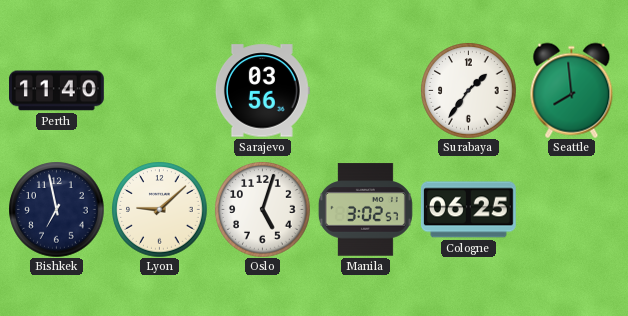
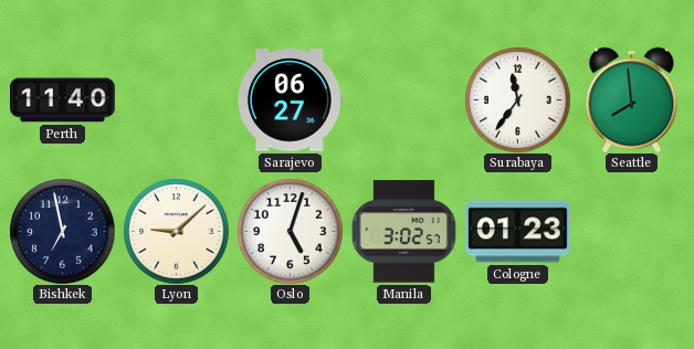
Sarajevo: 03:56 -> 06:27 (290, 101)
Surabaya: 1:36 -> 11:36 (517, 99)
Cologne: 06:25 -> 01:23 (517, 232)
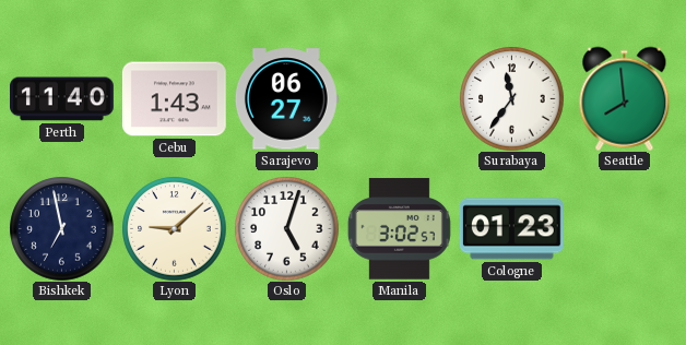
Cebu: none -> 1:43 (175, 99)
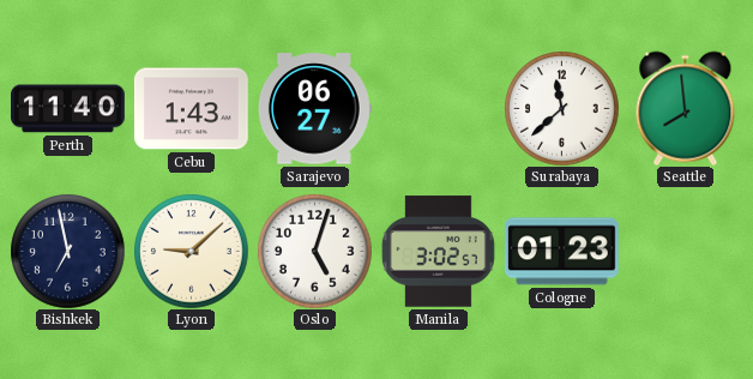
Surabaya: 11:36 -> 11:38 (561, 108)
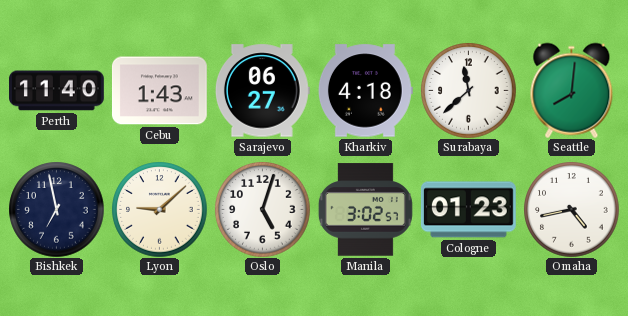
Kharkiv: none -> 4:18 (365, 91)
Seattle: 7:59 -> 8:01 (572, 90)
Omaha: none -> 4:43 (571, 209)
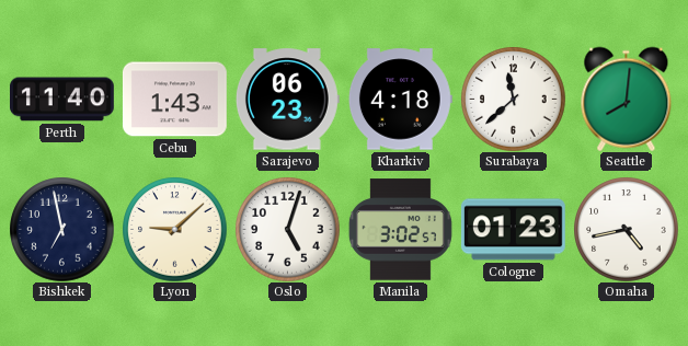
Sarajevo: 06:27 -> 06:23 (287, 100)
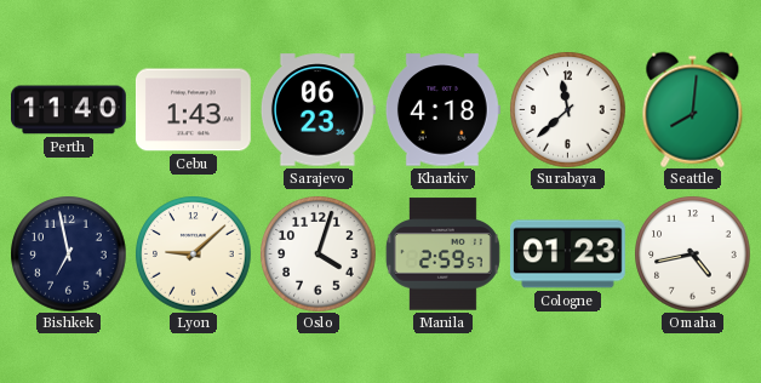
Oslo: 5:03 -> 4:03 (317, 253)
Manila: 3:02 -> 2:59 (442, 255)
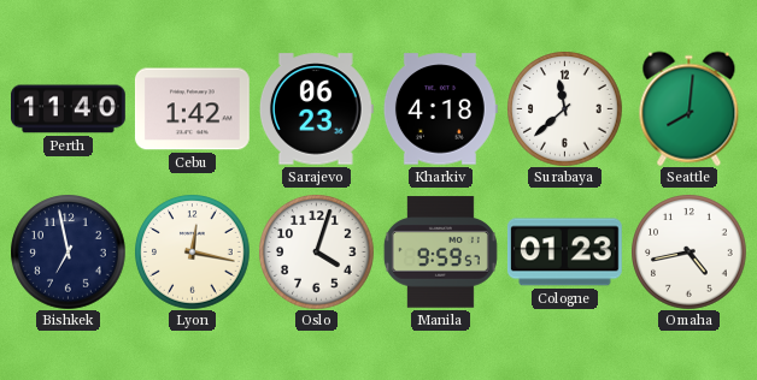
Cebu: 1:43 -> 1:42 (193, 109)
Lyon: 9:08 -> 12:17 (192, 251)
Manila: 2:59 -> 9:59 (440, 253)
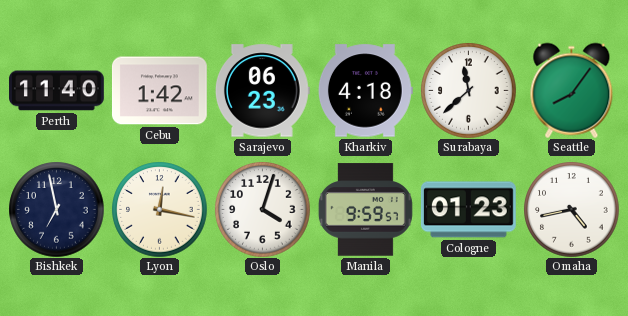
Seattle: 8:01 -> 8:06 (572, 90)
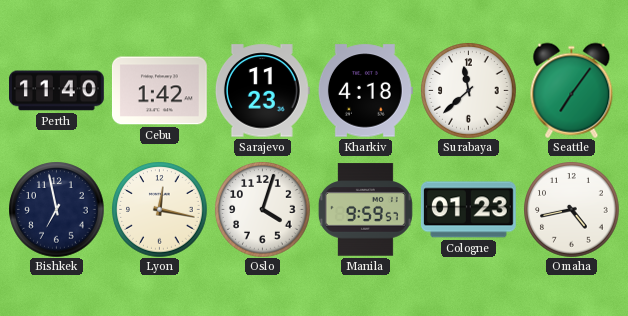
Sarajevo: 06:23 -> 11:23 (262, 91)
Seattle: 8:06 -> 7:06 (572, 90)
